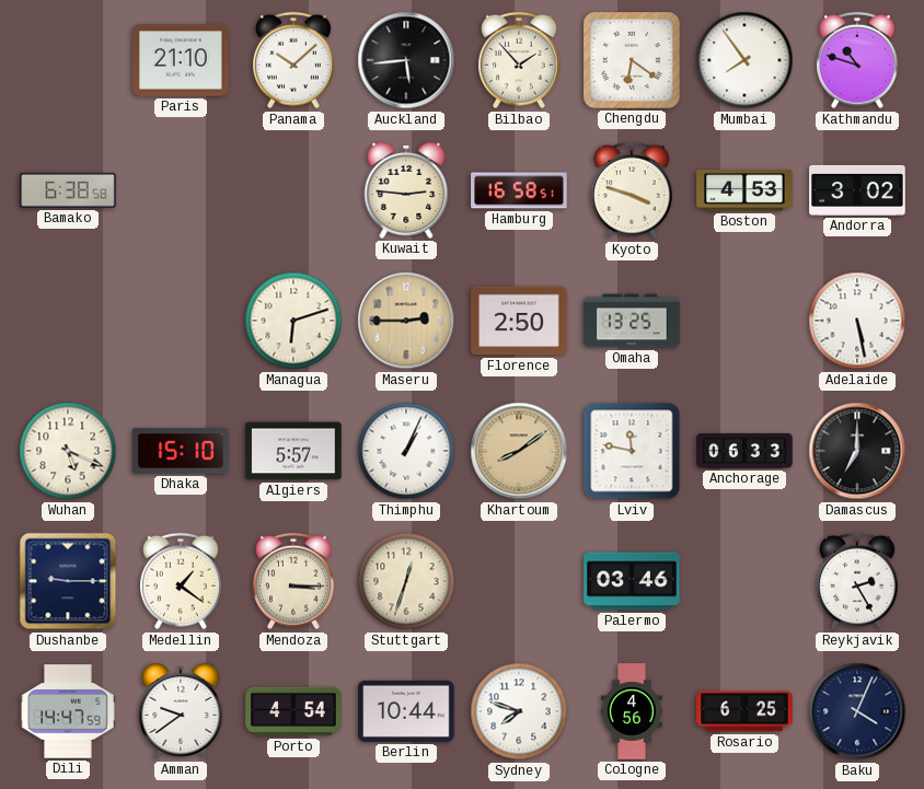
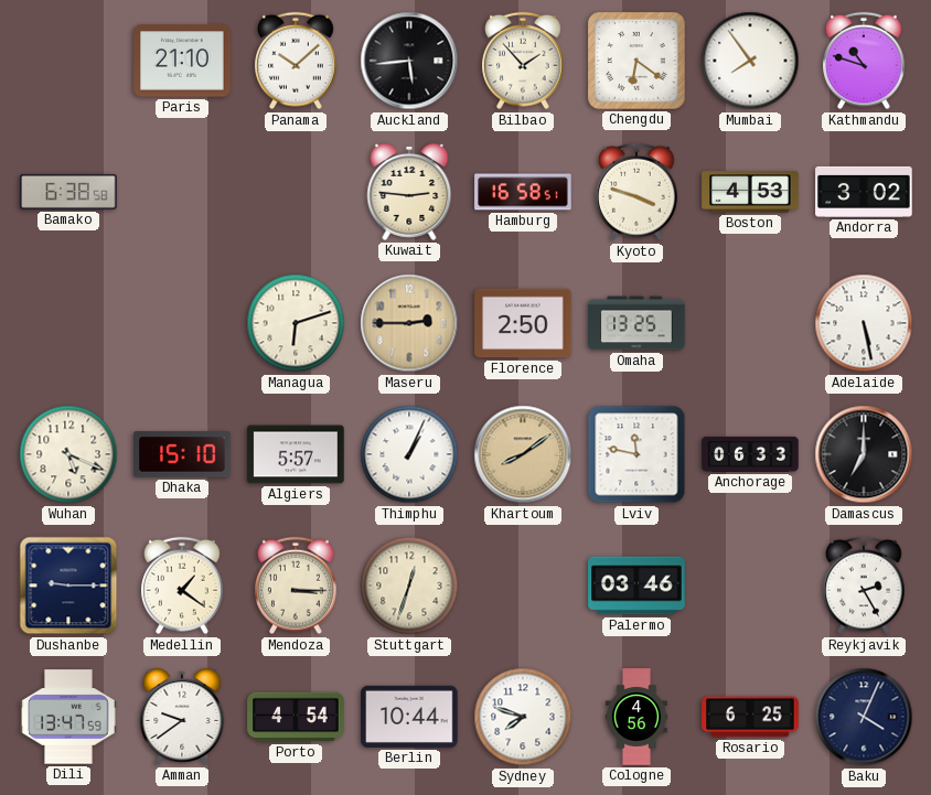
Dili: 14:47 -> 13:47 (68, 717)
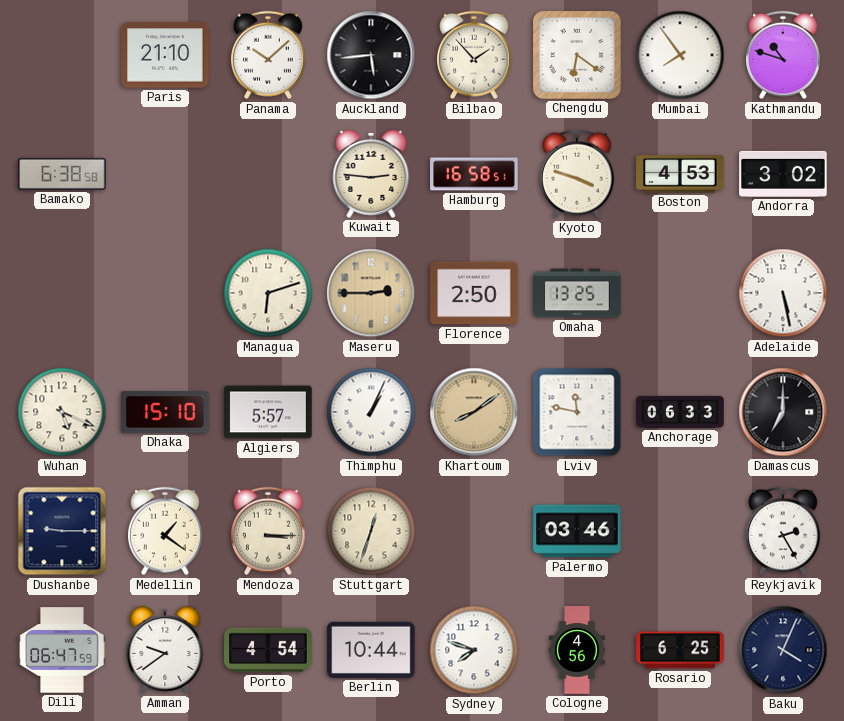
Dili: 13:47 -> 06:47 (62, 650)
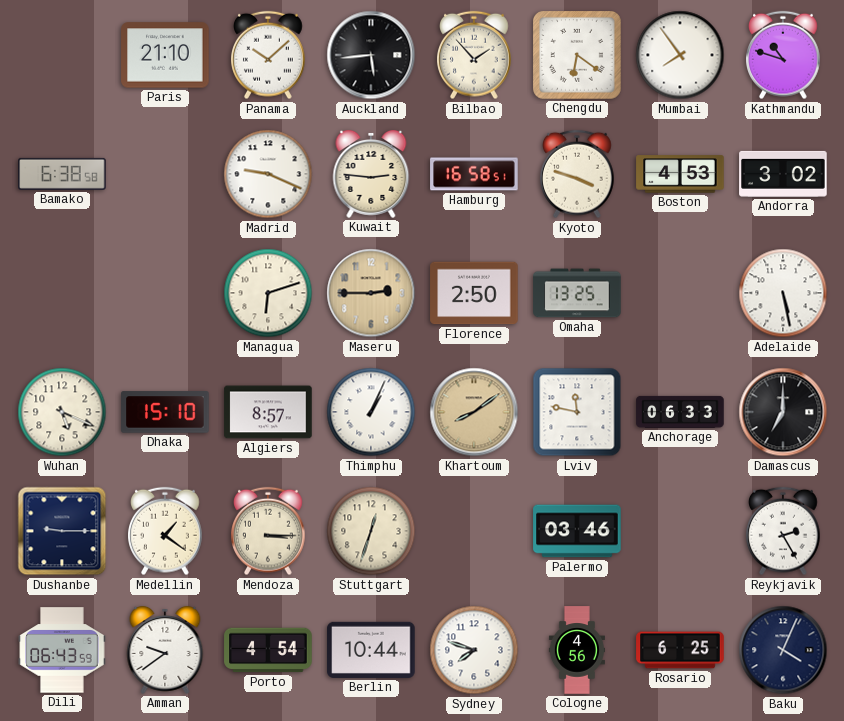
Madrid: none -> 9:19 (268, 174)
Algiers: 5:57 -> 8:57 (268, 412)
Dili: 06:47 -> 06:43 (62, 650)
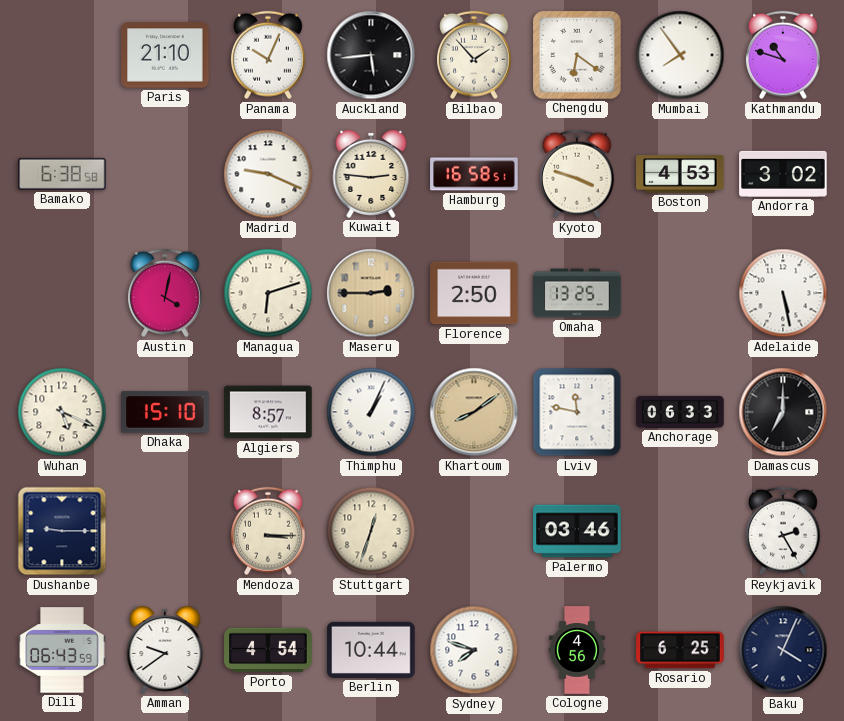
Panama: 10:08 -> 10:04 (269, 55)
Austin: none -> 4:02 (166, 293)
Medellin: 1:21 -> none (166, 531)
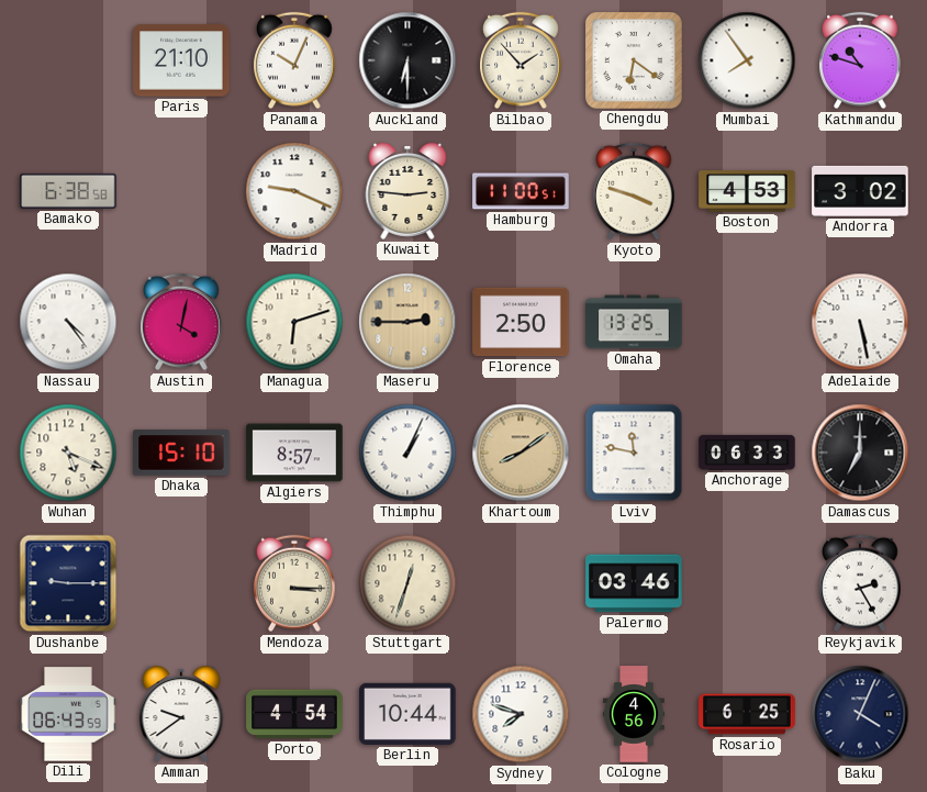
Auckland: 5:44 -> 6:30 (407, 60)
Hamburg: 16:58 -> 11:00 (521, 191)
Nassau: none -> 4:24 (68, 322)
